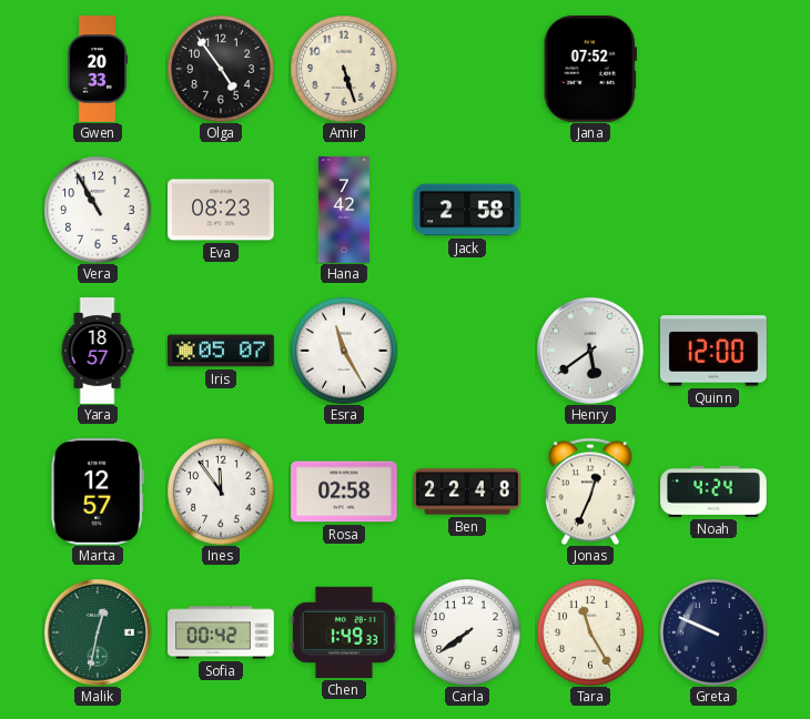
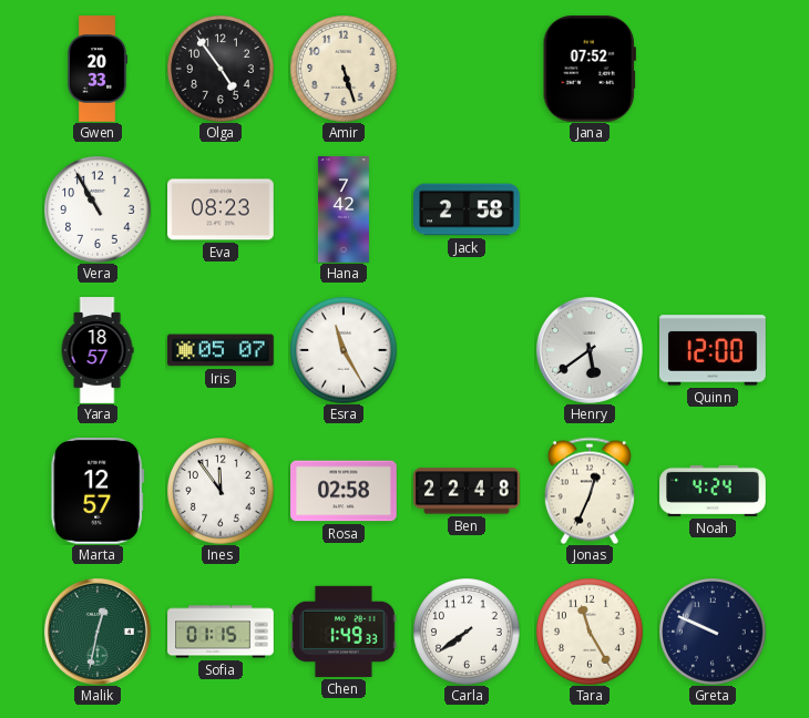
Sofia: 00:42 -> 01:15 (221, 632)
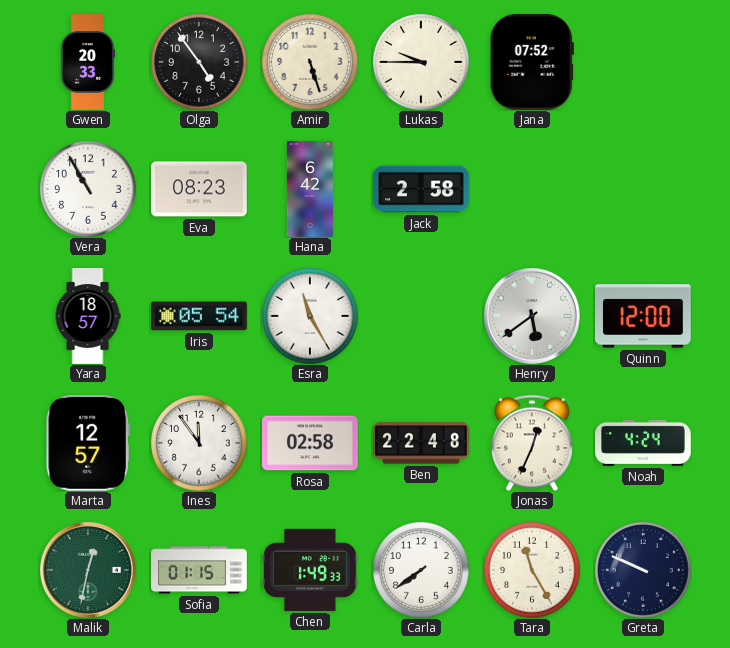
Lukas: none -> 9:45 (421, 62)
Hana: 7:42 -> 6:42 (310, 189)
Iris: 05:07 -> 05:54 (200, 316)
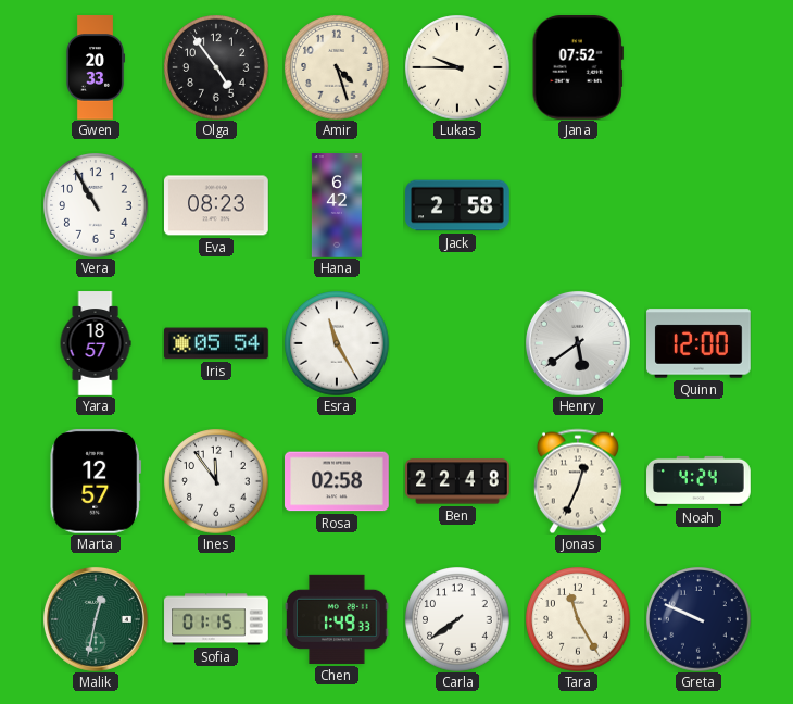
Amir: 5:27 -> 4:27 (337, 67)
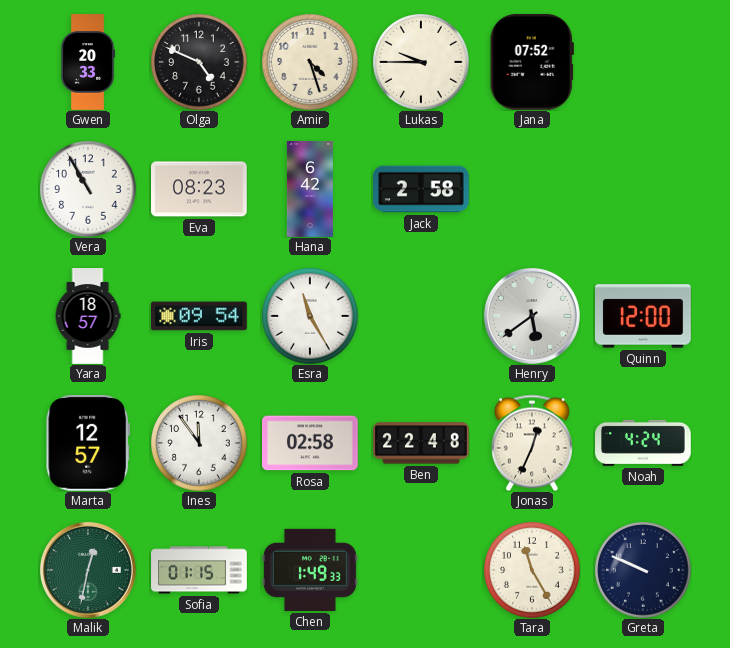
Olga: 4:54 -> 4:49 (199, 62)
Iris: 05:54 -> 09:54 (200, 316)
Carla: 7:39 -> none (457, 619)
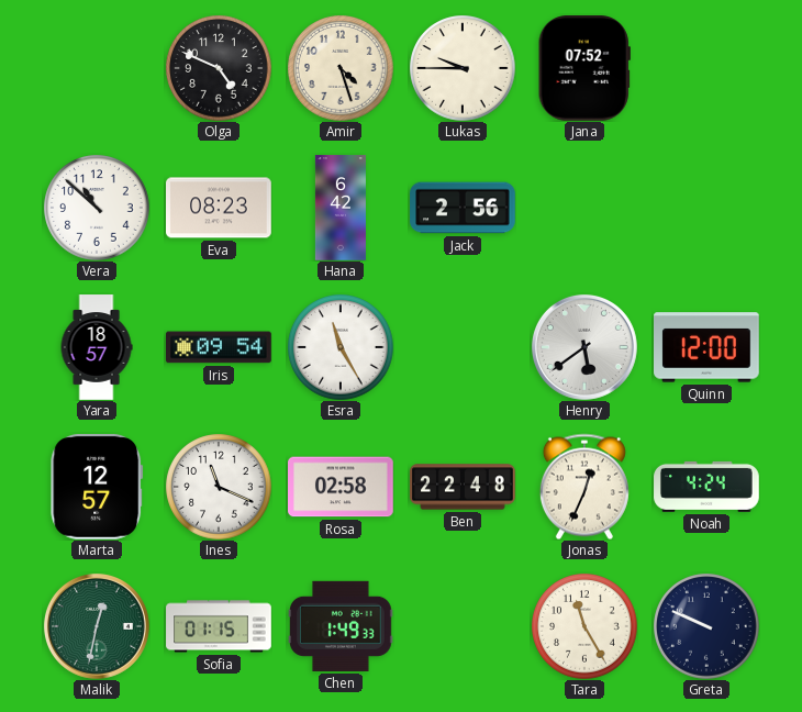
Gwen: 20:33 -> none (88, 62)
Vera: 10:55 -> 10:52 (97, 208)
Jack: 2:58 -> 2:56 (463, 208)
Ines: 11:54 -> 11:19 (219, 487)
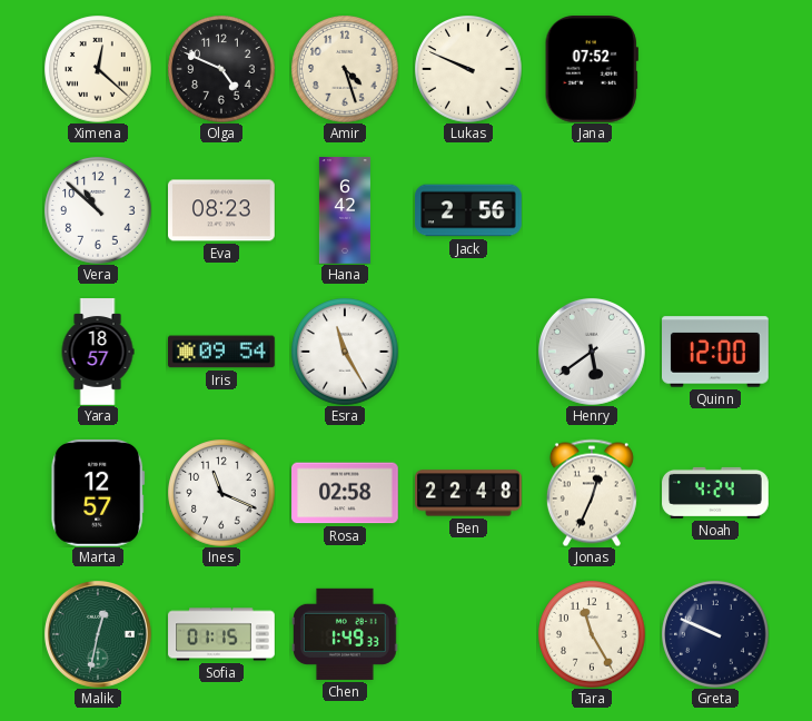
Ximena: none -> 12:22 (98, 69)
Lukas: 9:45 -> 9:49 (468, 69)
